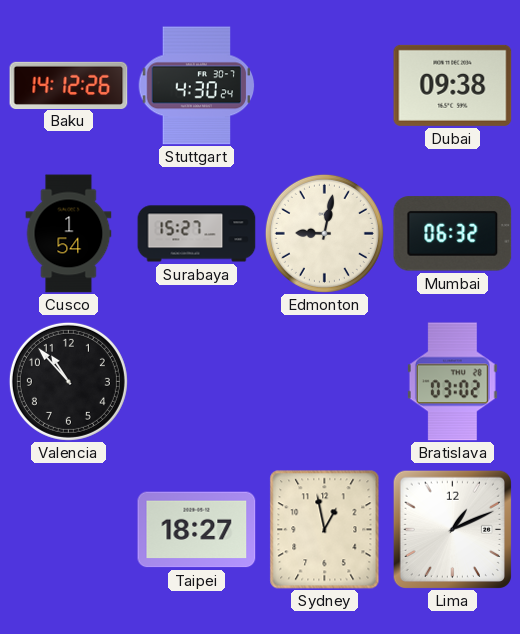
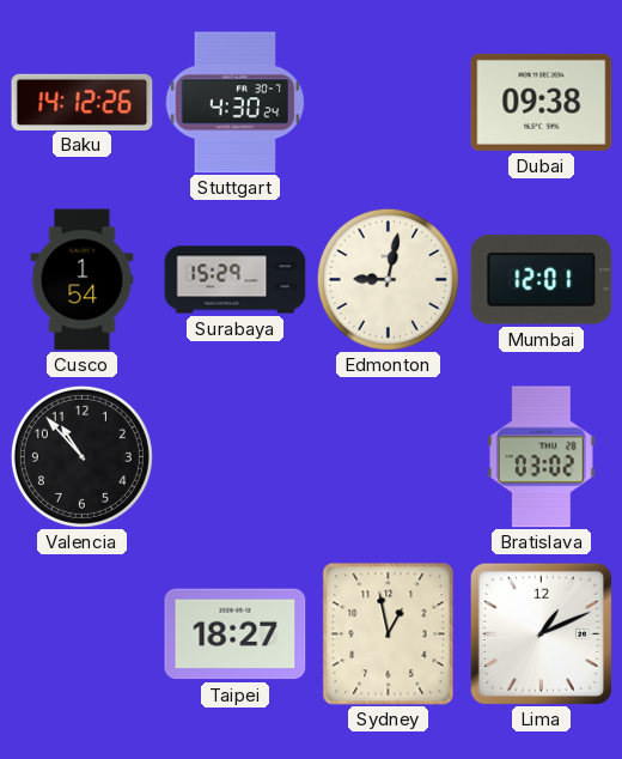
Surabaya: 15:27 -> 15:29 (236, 280)
Mumbai: 06:32 -> 12:01 (542, 280)
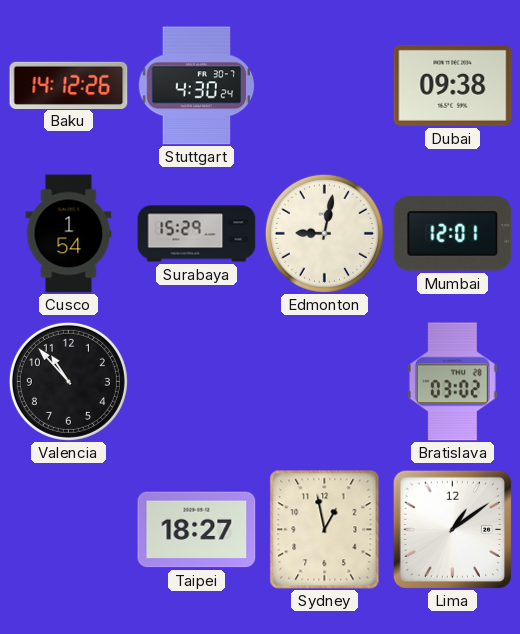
Lima: 1:11 -> 1:09 (452, 529)
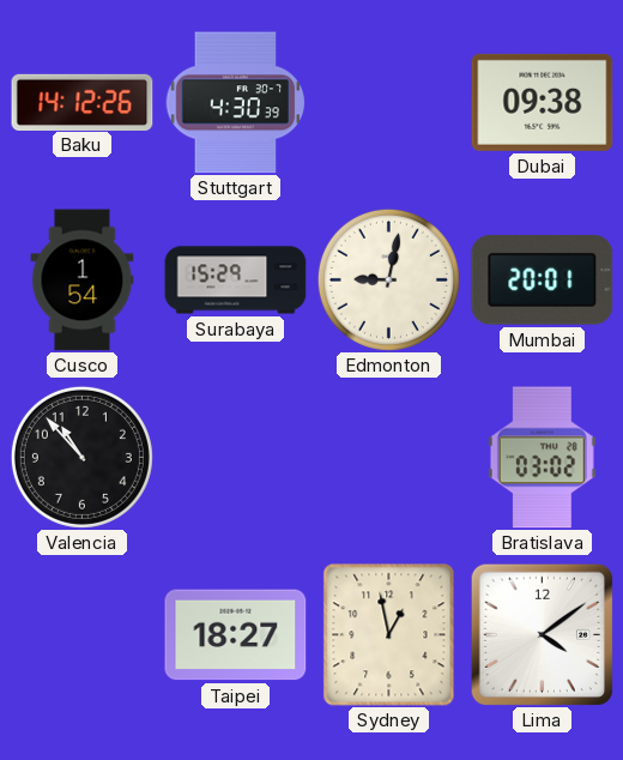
Stuttgart: 4:30:24 -> 4:30:39 (236, 103)
Mumbai: 12:01 -> 20:01 (543, 281)
Lima: 1:09 -> 4:09 (542, 634)
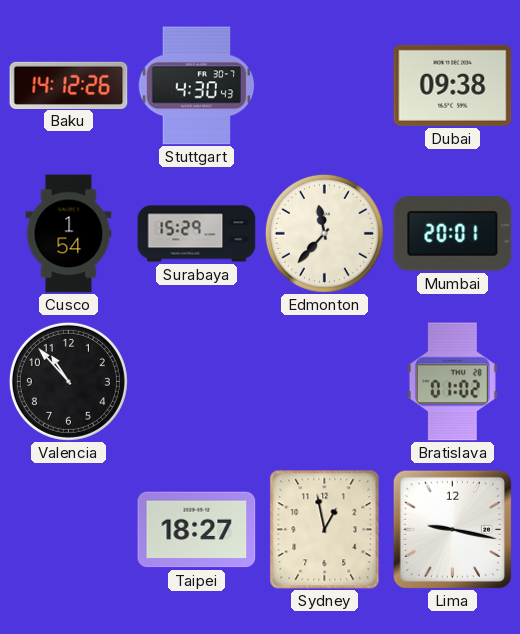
Stuttgart: 4:30:39 -> 4:30:43 (197, 86)
Edmonton: 9:02 -> 11:37 (324, 233)
Bratislava: 03:02 -> 01:02 (452, 382)
Lima: 4:09 -> 9:17 (452, 529)
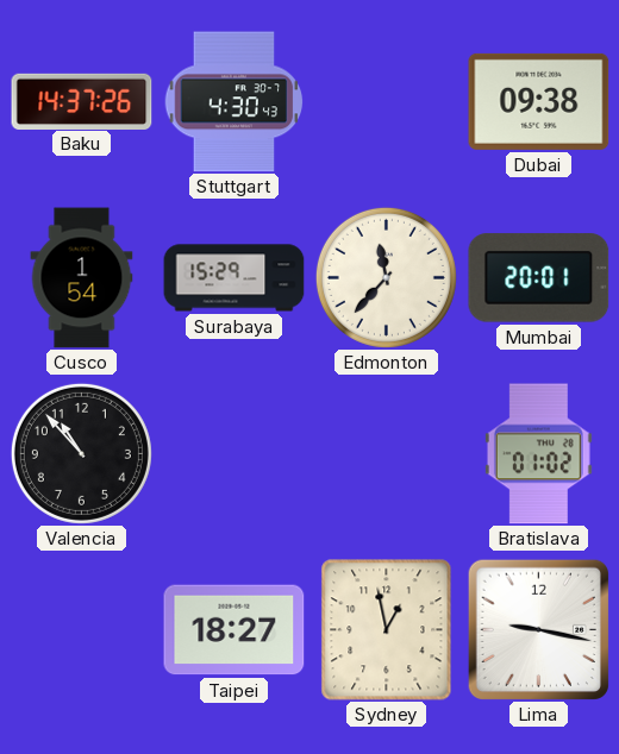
Baku: 14:12 -> 14:37 (82, 101)
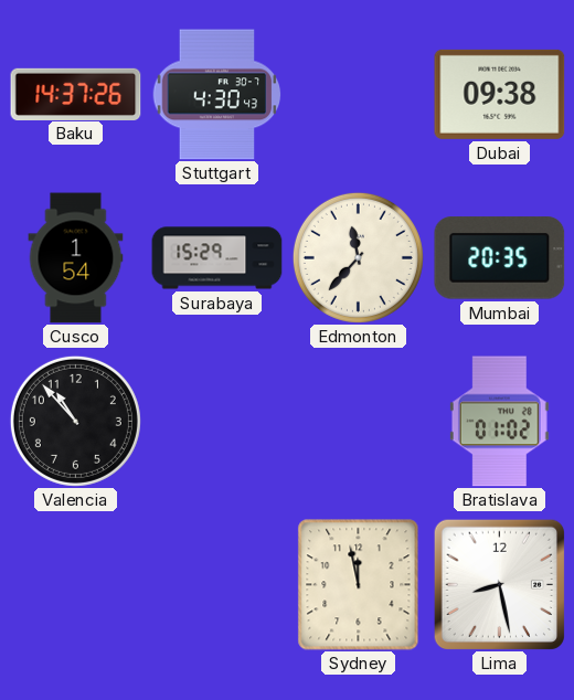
Mumbai: 20:01 -> 20:35 (500, 258)
Taipei: 18:27 -> none (235, 630)
Sydney: 12:58 -> 11:58 (359, 585)
Lima: 9:17 -> 8:28 (499, 584)
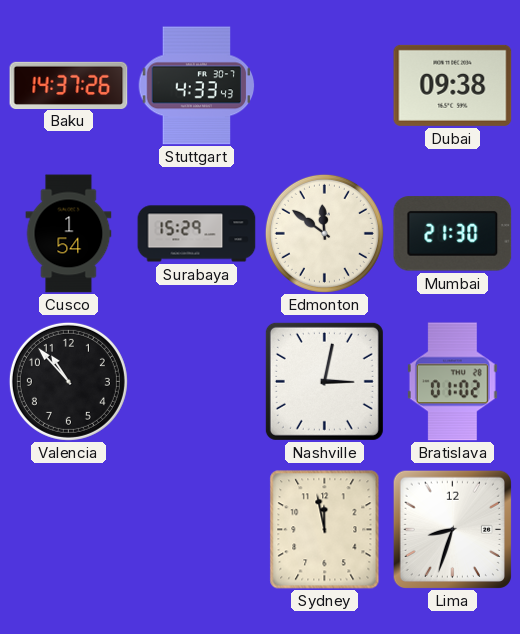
Stuttgart: 4:30 -> 4:33 (197, 86)
Edmonton: 11:37 -> 11:51 (324, 233)
Mumbai: 20:35 -> 21:30 (453, 234)
Nashville: none -> 3:02 (324, 381)
Lima: 8:28 -> 8:33 (452, 529)
